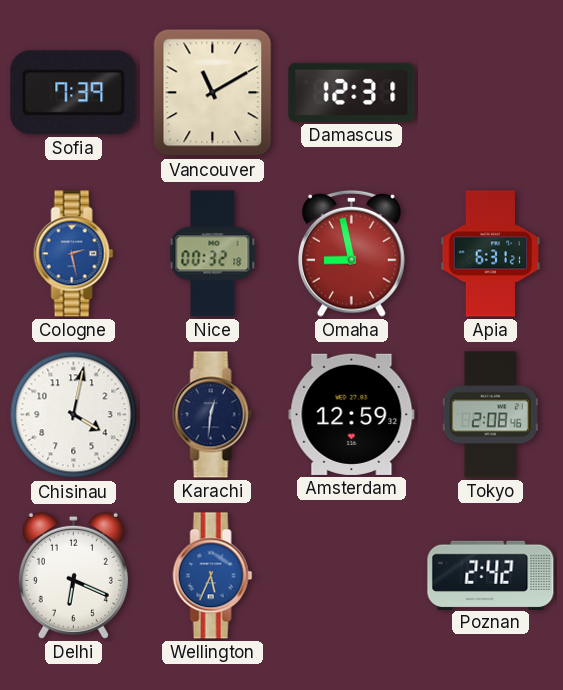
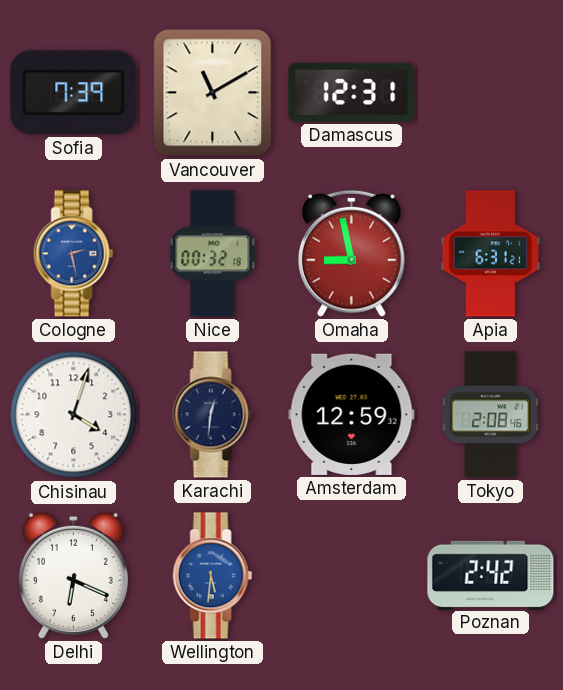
Chisinau: 4:02 -> 4:03 (74, 415)
Wellington: 5:34 -> 5:31 (213, 576)
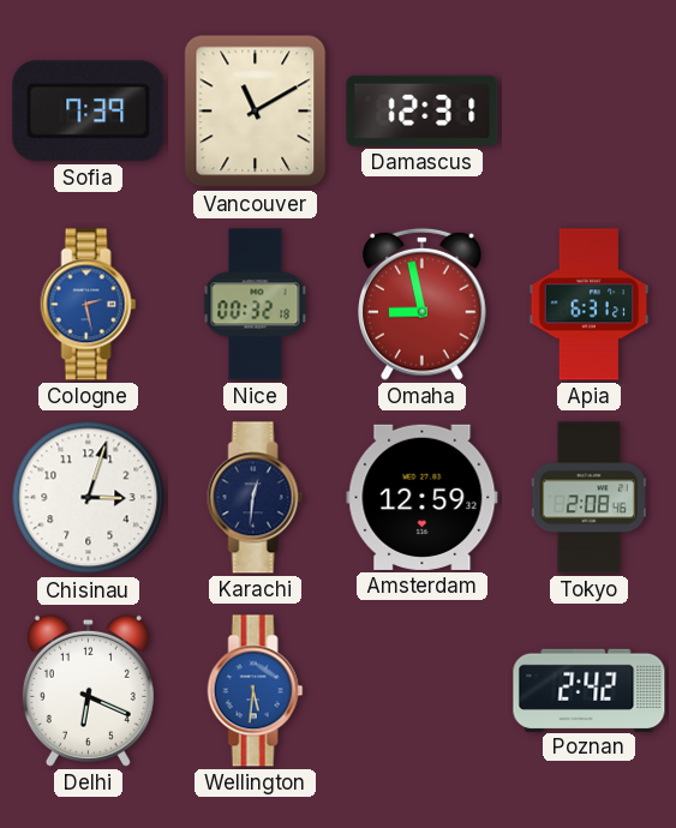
Chisinau: 4:03 -> 3:03 (89, 498)
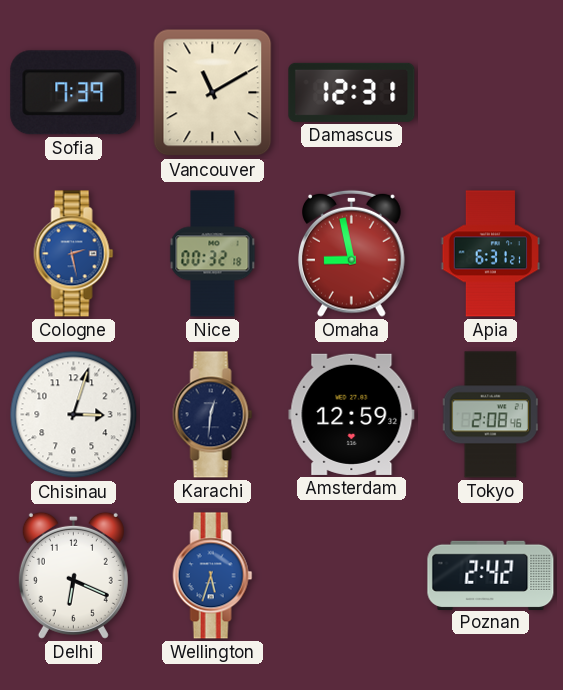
Wellington: 5:31 -> 5:33 (213, 576)
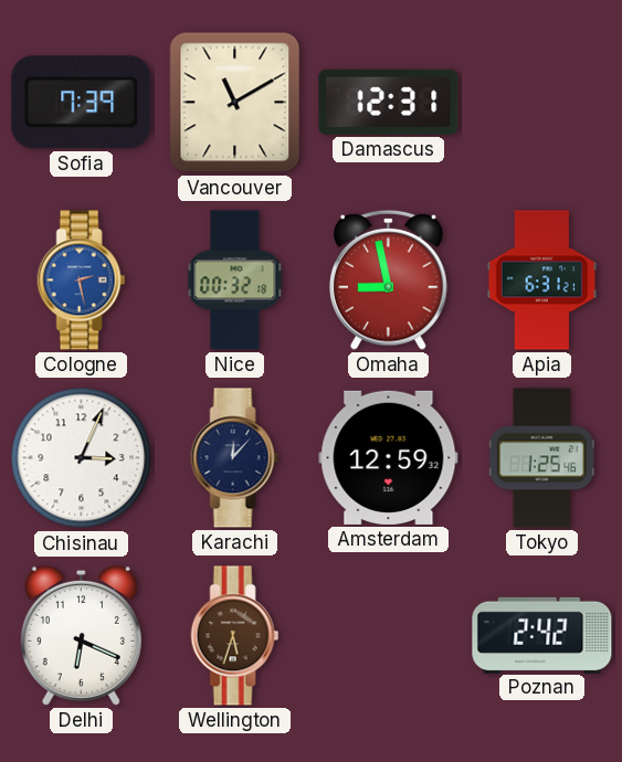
Chisinau: 3:03 -> 3:04 (82, 458)
Karachi: 12:31 -> 12:07 (235, 458)
Tokyo: 2:08 -> 1:25 (541, 458)
Wellington dial: blue -> brown (235, 636)
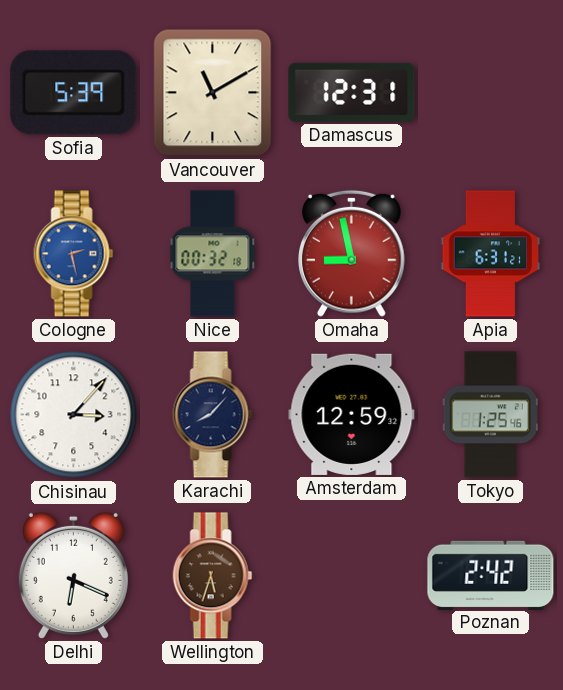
Sofia: 7:39 -> 5:39 (74, 93)
Chisinau: 3:04 -> 3:07 (74, 415)
Karachi: 12:07 -> 8:07 (213, 415)
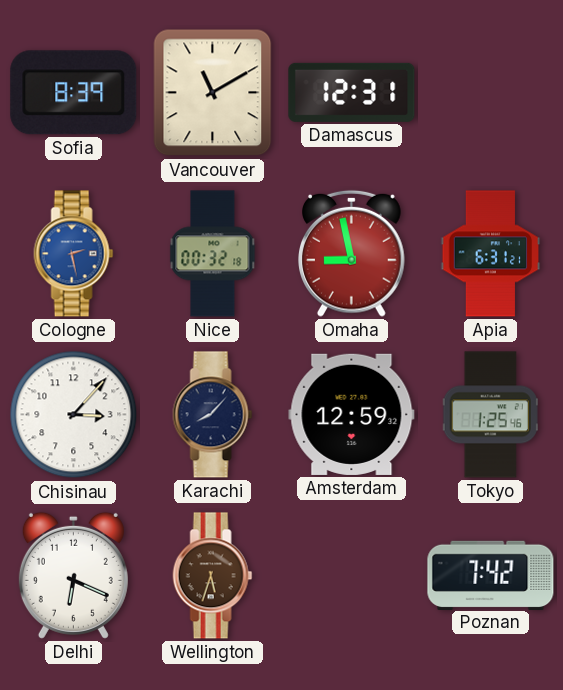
Sofia: 5:39 -> 8:39 (74, 93)
Poznan: 2:42 -> 7:42 (491, 575)
